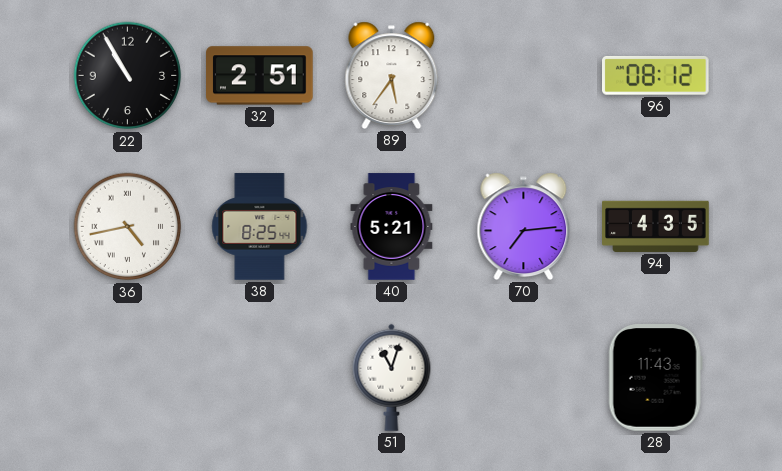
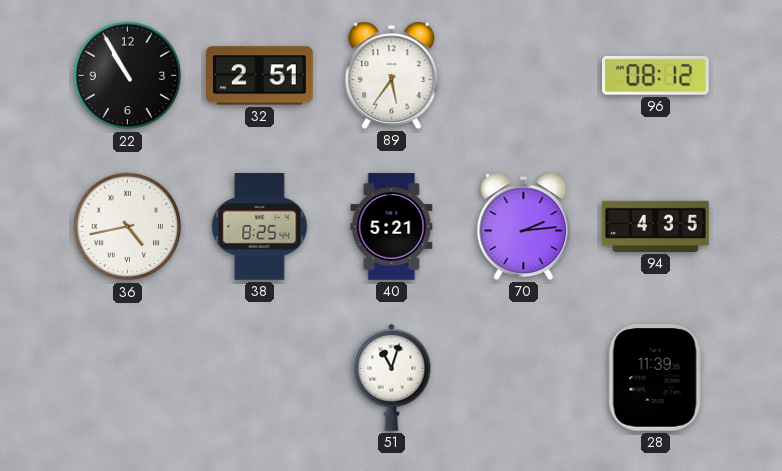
70: 7:14 -> 2:14 (524, 226)
28: 11:43 -> 11:39 (655, 378)
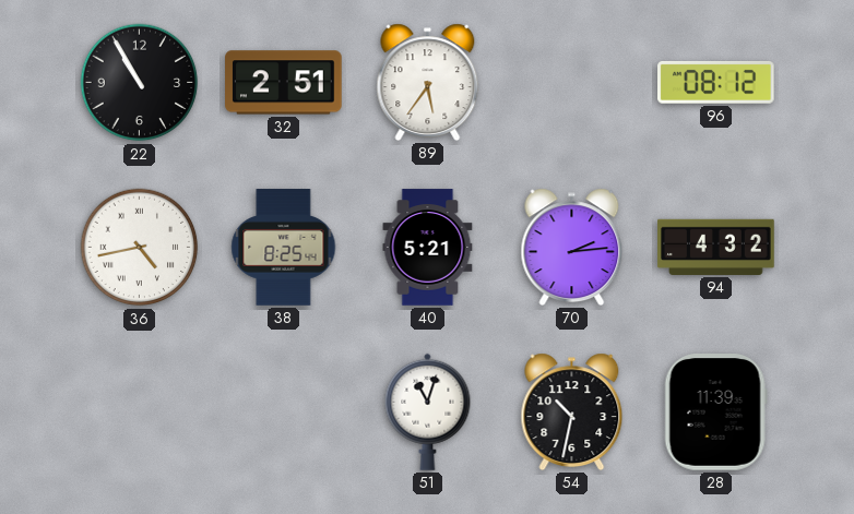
94: 4:35 -> 4:32 (716, 247)
54: none -> 10:32 (572, 411)
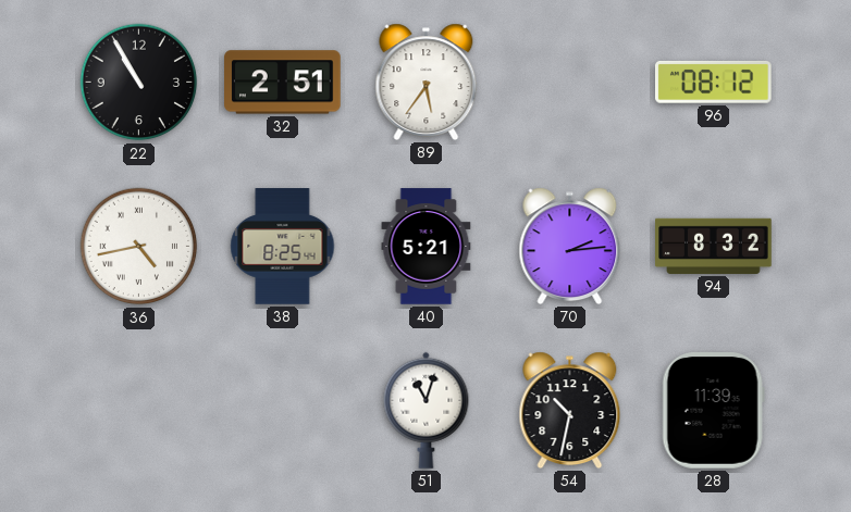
94: 4:32 -> 8:32 (714, 246)
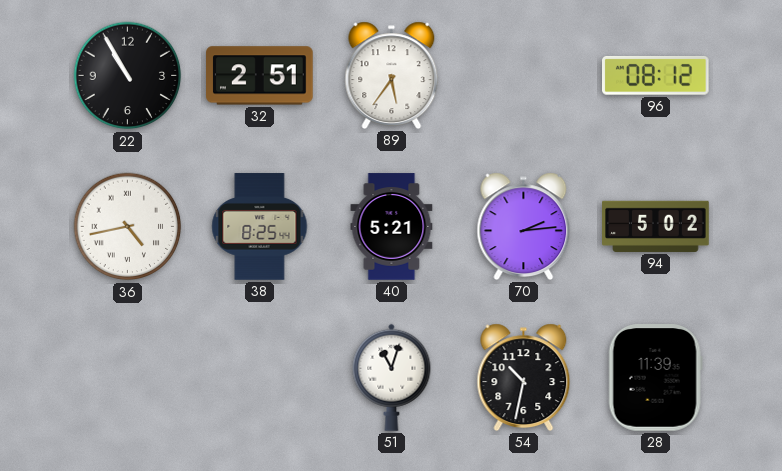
94: 8:32 -> 5:02 (656, 226)
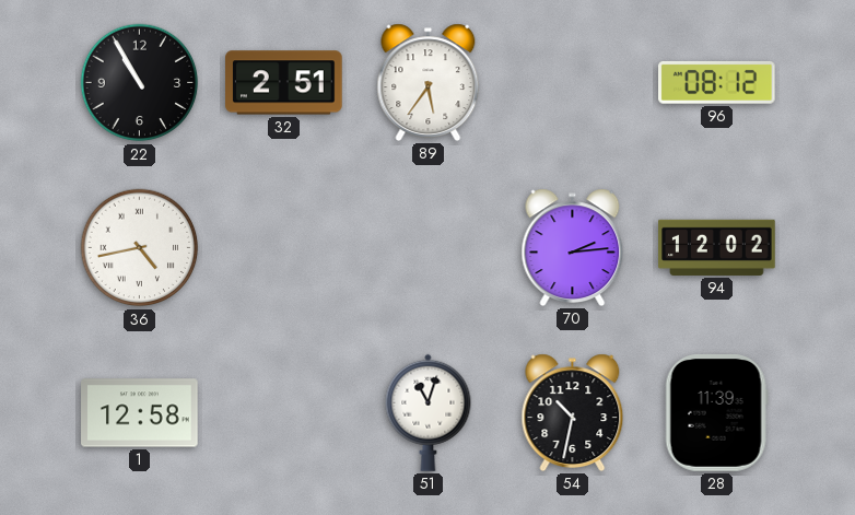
38: 8:25 -> none (260, 227)
40: 5:21 -> none (392, 227)
94: 5:02 -> 12:02 (717, 247)
1: none -> 12:58 (140, 413)
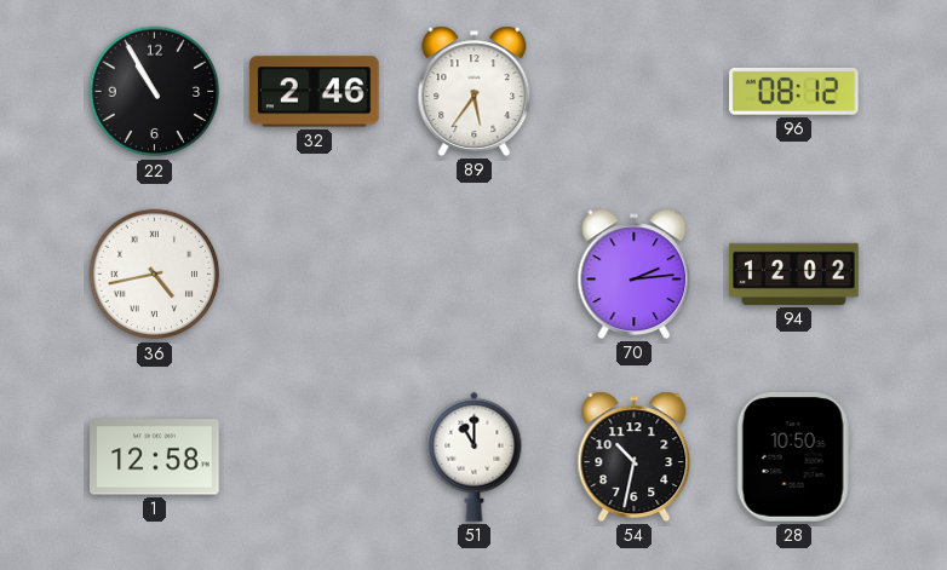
32: 2:51 -> 2:46 (315, 92)
51: 11:03 -> 11:00 (475, 456)
28: 11:39 -> 10:50 (793, 457)
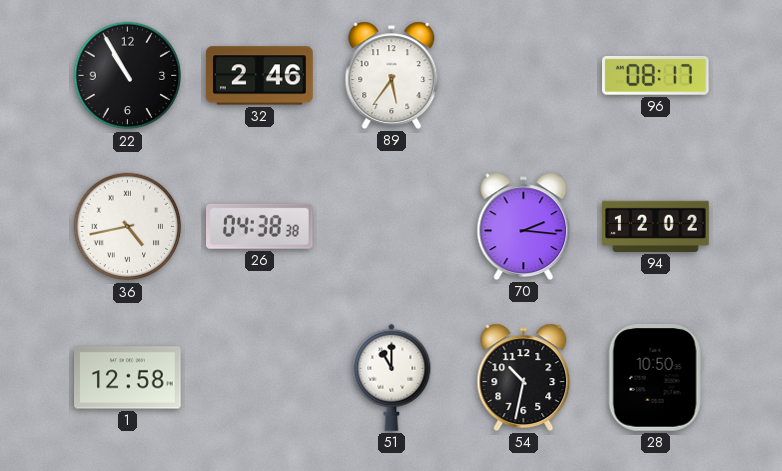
96: 08:12 -> 08:17 (656, 75)
26: none -> 04:38 (260, 226)
70: 2:14 -> 2:16 (524, 226)
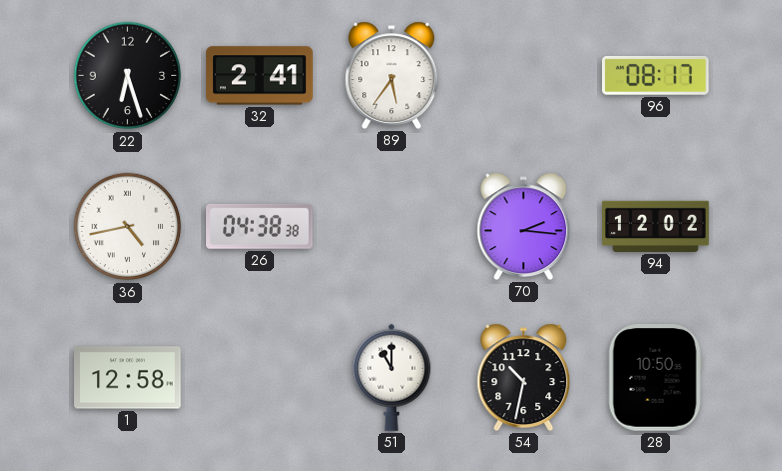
22: 10:55 -> 6:27 (128, 76)
32: 2:46 -> 2:41 (260, 76)
